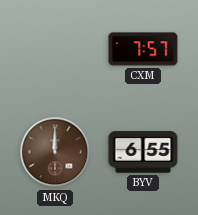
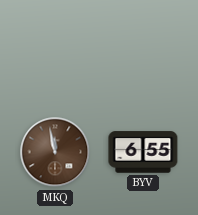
CXM: 7:57 -> none (143, 49)
MKQ: 12:00 -> 11:58 (55, 152)
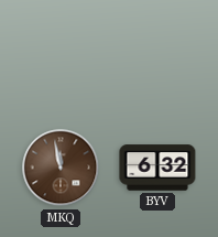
BYV: 6:55 -> 6:32 (157, 168)
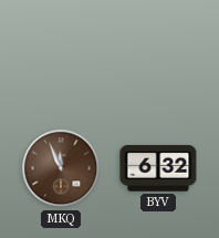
MKQ: 11:58 -> 11:56 (61, 168)
